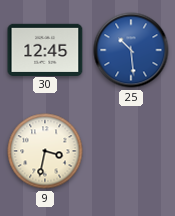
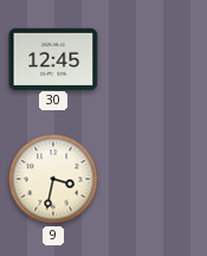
25: 10:29 -> none (131, 50)
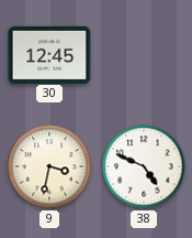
38: none -> 4:49 (144, 166)
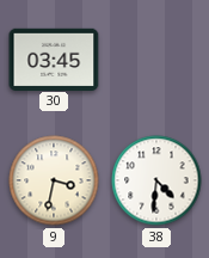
30: 12:45 -> 03:45 (54, 59)
38: 4:49 -> 4:31 (156, 180)
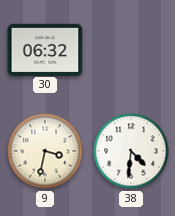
30: 03:45 -> 06:32 (45, 49)
